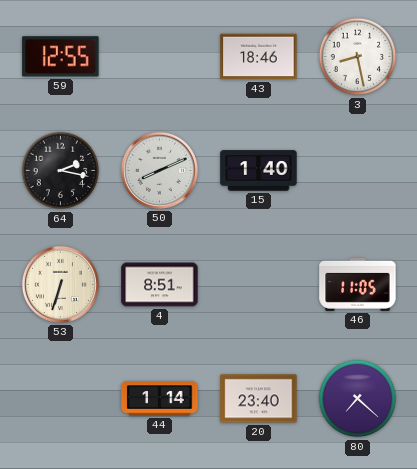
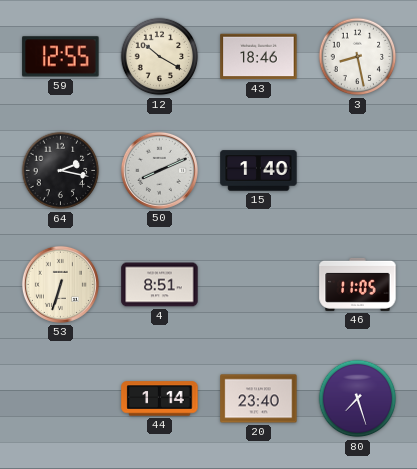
12: none -> 10:20 (160, 57)
80: 7:22 -> 7:27 (358, 399)
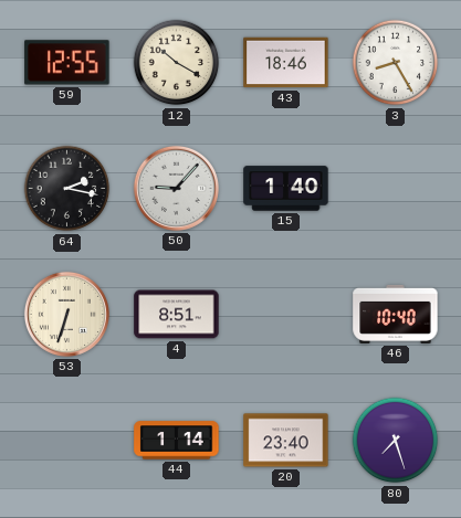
3: 8:28 -> 8:25 (396, 63)
50: 8:11 -> 9:07 (176, 188)
46: 11:05 -> 10:40 (396, 314)
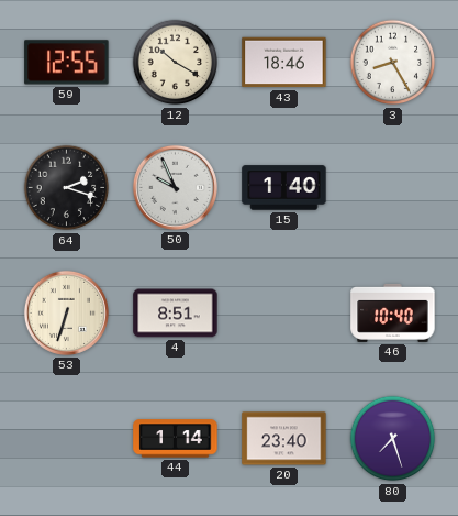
64: 2:17 -> 2:18 (67, 188)
50: 9:07 -> 9:56 (175, 187)
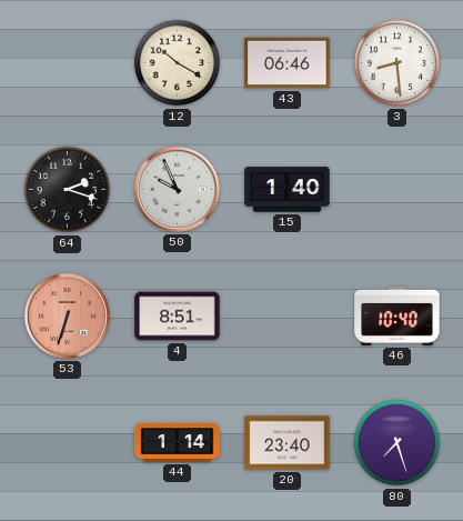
59: 12:55 -> none (67, 63)
43: 18:46 -> 06:46 (288, 63)
3: 8:25 -> 8:29 (397, 63)
53 dial: cream -> salmon (67, 315)
